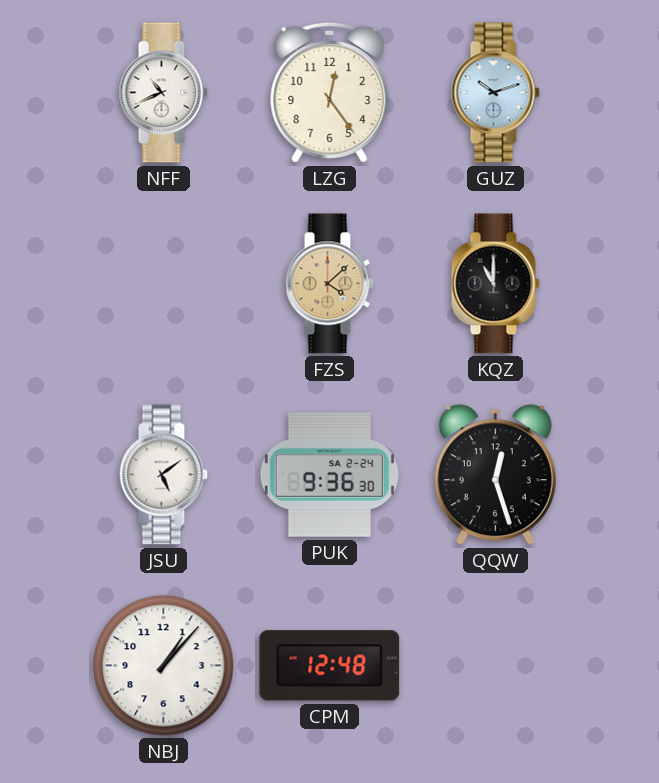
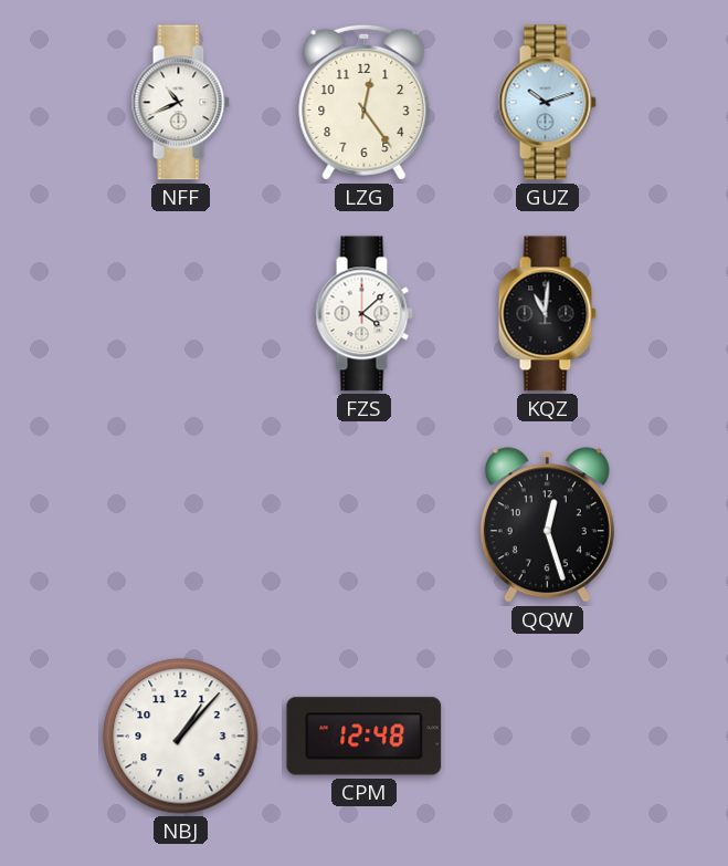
FZS dial: champagne -> white (363, 314)
KQZ: 11:00 -> 11:01 (547, 314)
JSU: 5:09 -> none (163, 475)
PUK: 9:36 -> none (329, 475)
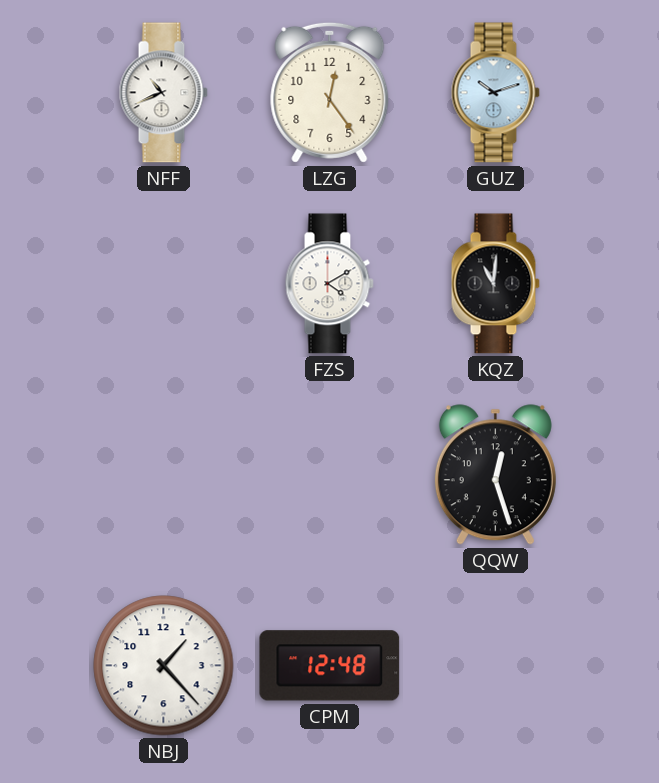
FZS: 4:08 -> 4:10 (329, 284)
NBJ: 1:07 -> 1:23 (164, 666)
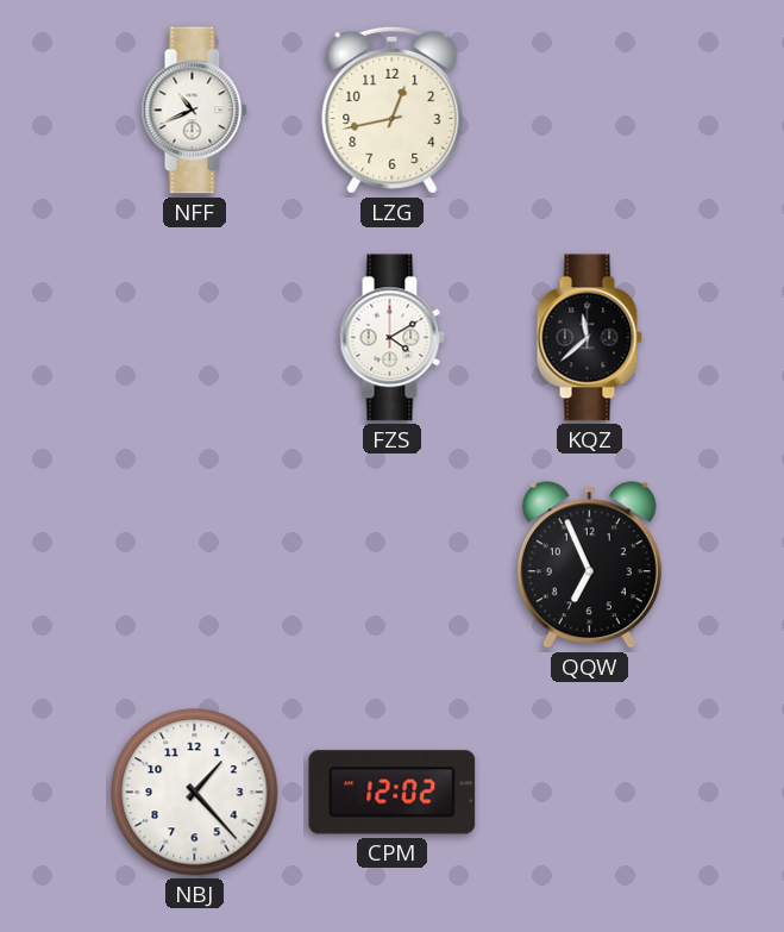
LZG: 12:24 -> 12:43 (393, 110)
GUZ: 10:12 -> none (495, 93)
KQZ: 11:01 -> 11:38 (589, 338)
QQW: 12:27 -> 6:56 (589, 565)
CPM: 12:48 -> 12:02 (393, 793)
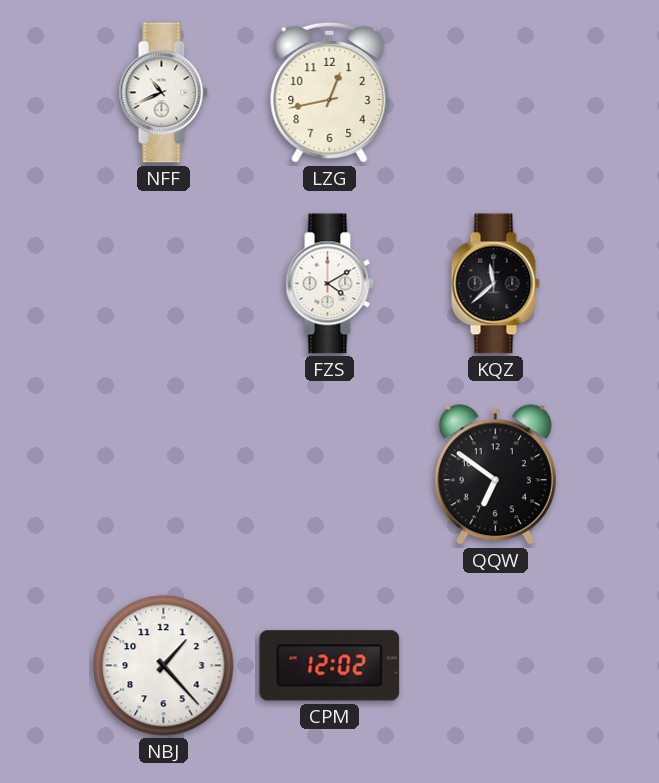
QQW: 6:56 -> 6:51 (495, 475)
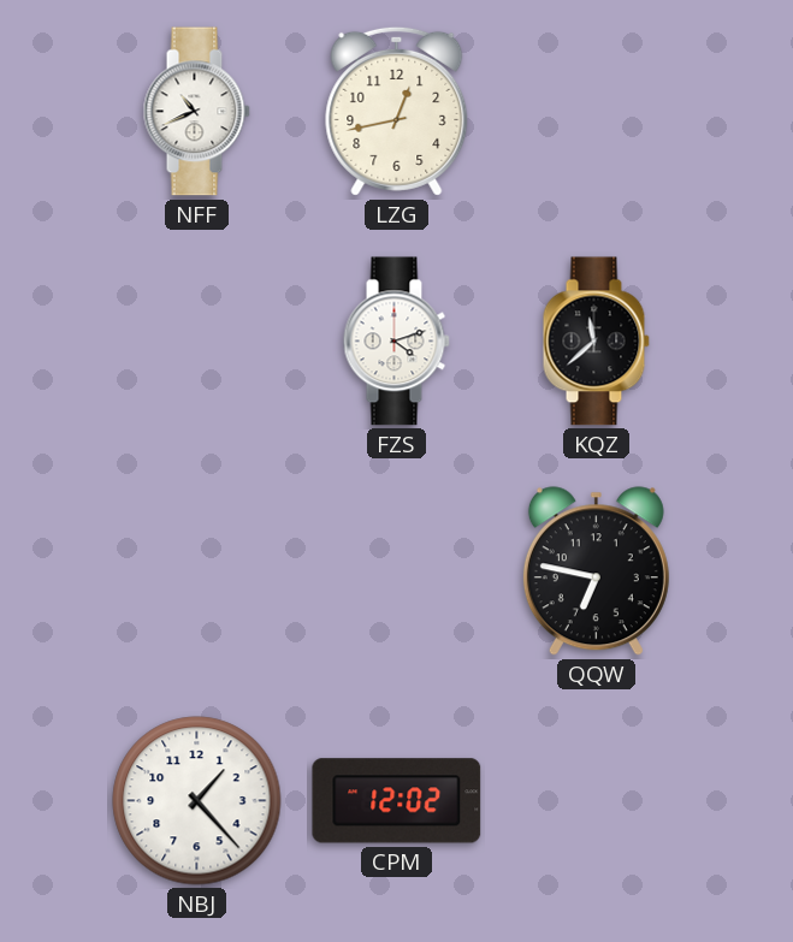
FZS: 4:10 -> 4:12 (396, 342)
QQW: 6:51 -> 6:47 (596, 571)
